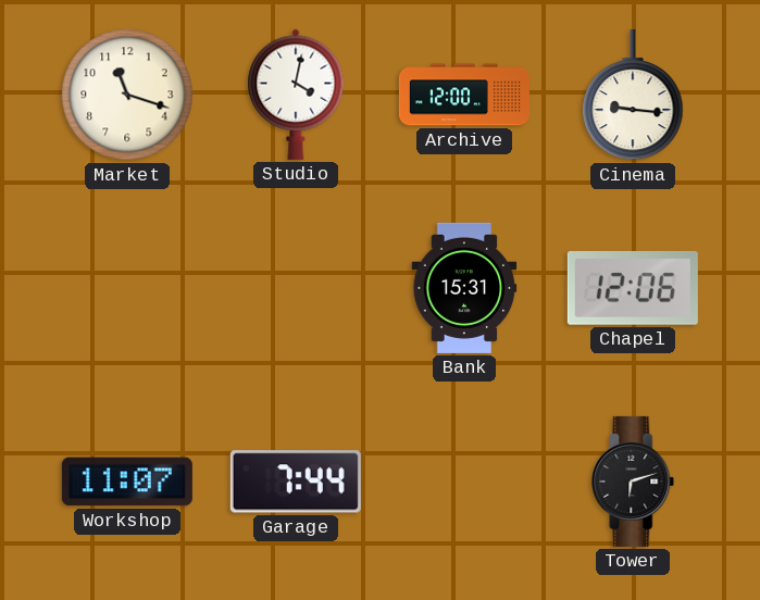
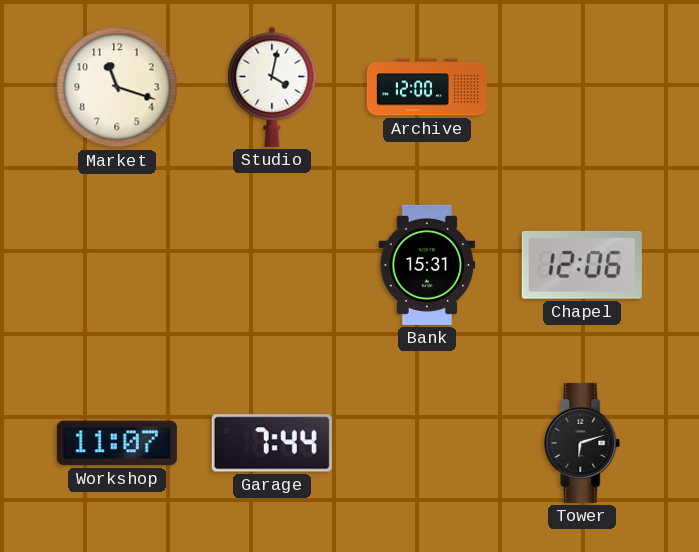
Cinema: 9:16 -> none (633, 95)
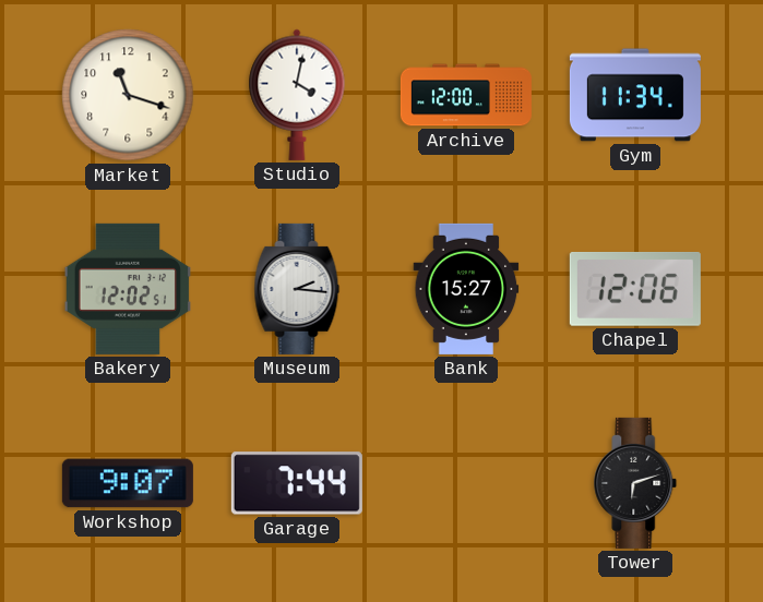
Gym: none -> 11:34 (635, 95)
Bakery: none -> 12:02 (127, 289)
Museum: none -> 2:16 (297, 289)
Bank: 15:31 -> 15:27 (466, 289)
Workshop: 11:07 -> 9:07 (128, 483)
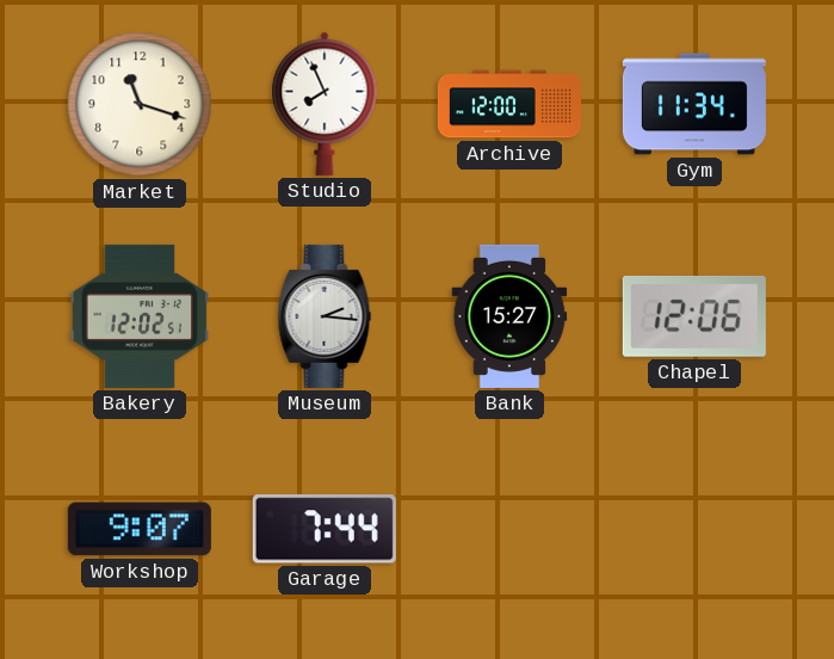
Studio: 4:02 -> 7:56 (325, 104)
Tower: 6:12 -> none (635, 483)
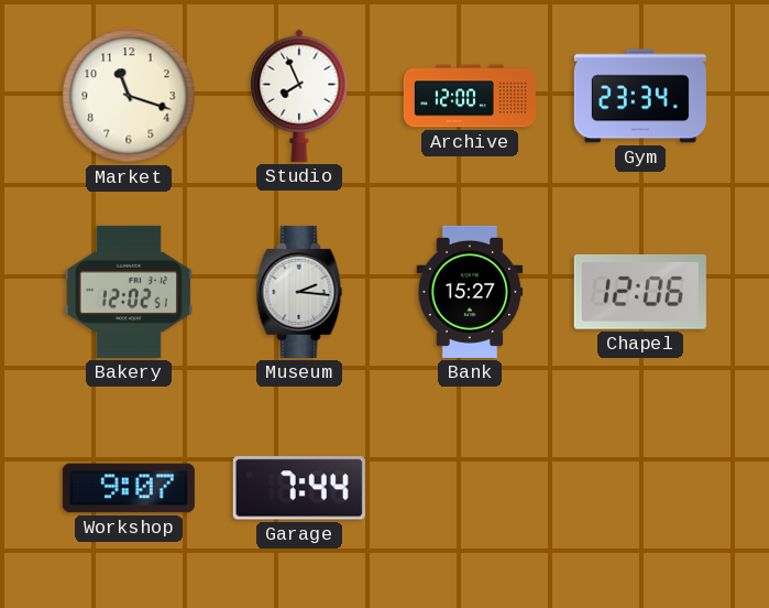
Gym: 11:34 -> 23:34 (640, 96)
